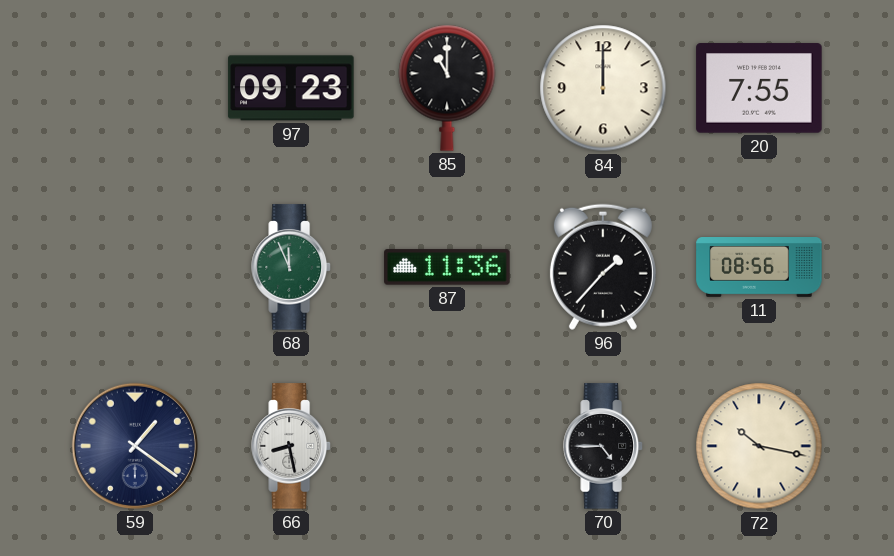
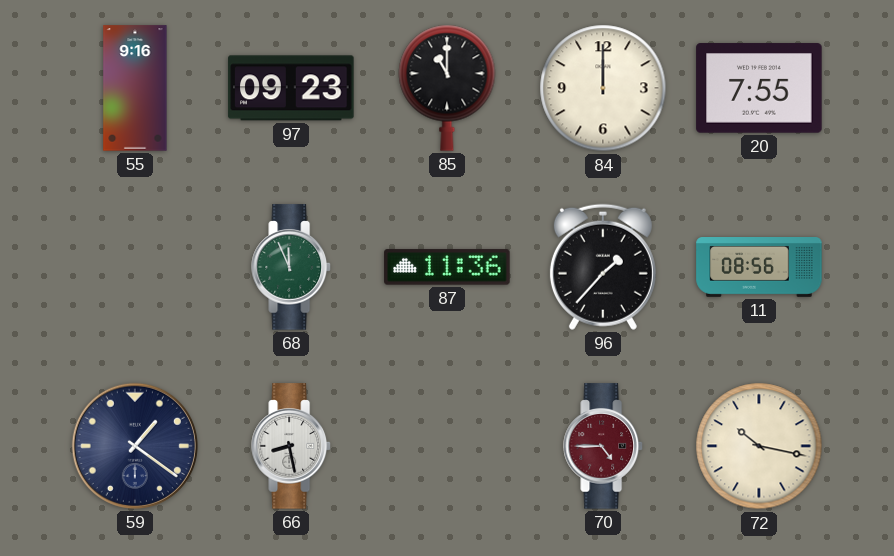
55: none -> 9:16 (135, 88)
70 dial: black -> burgundy (603, 446)
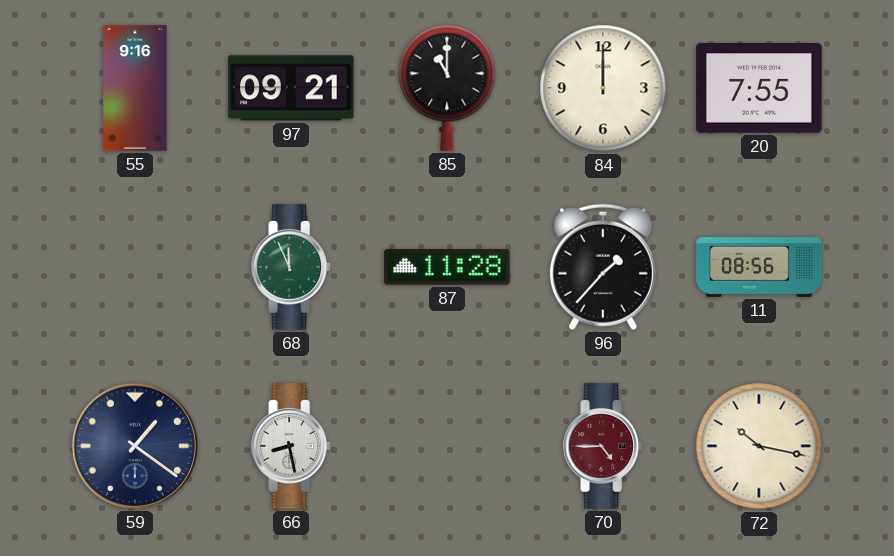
97: 09:23 -> 09:21 (291, 88)
87: 11:36 -> 11:28 (447, 267)
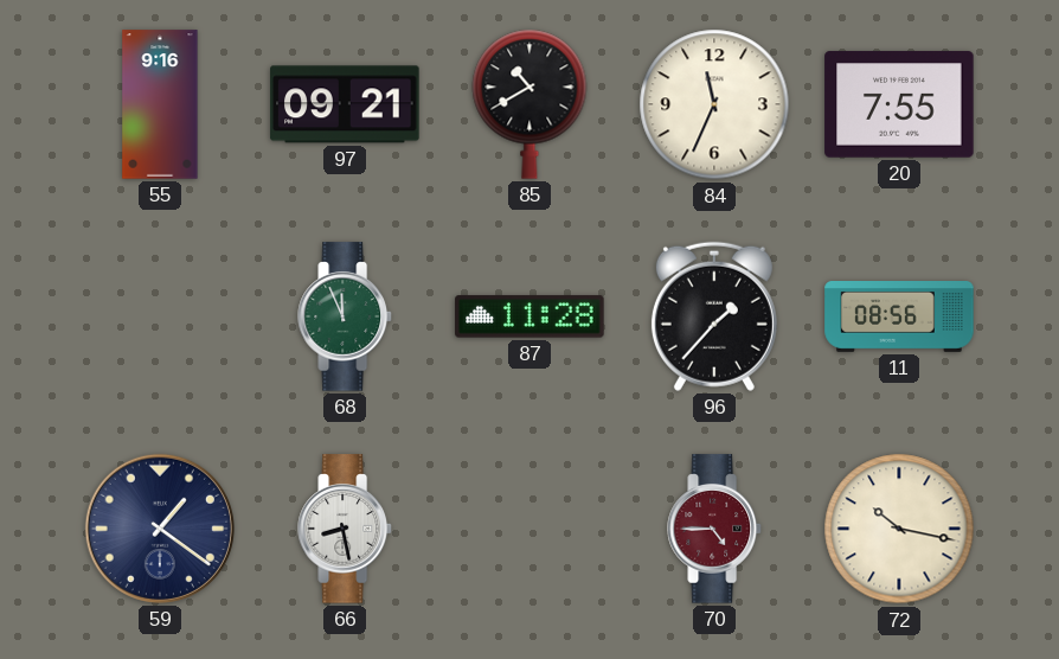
85: 11:00 -> 10:40 (529, 104)
84: 12:00 -> 11:34 (714, 104)
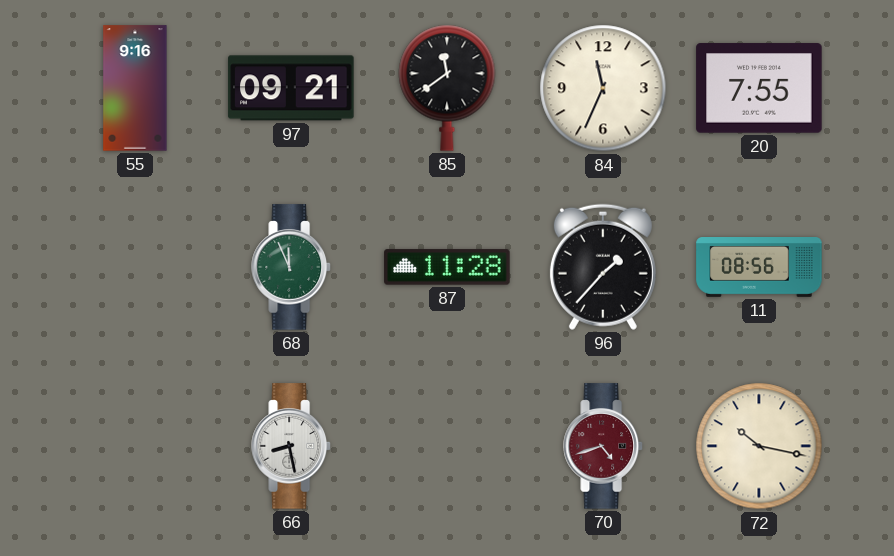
85: 10:40 -> 11:39 (447, 88)
59: 1:21 -> none (160, 529)
70: 4:45 -> 4:42 (603, 446)
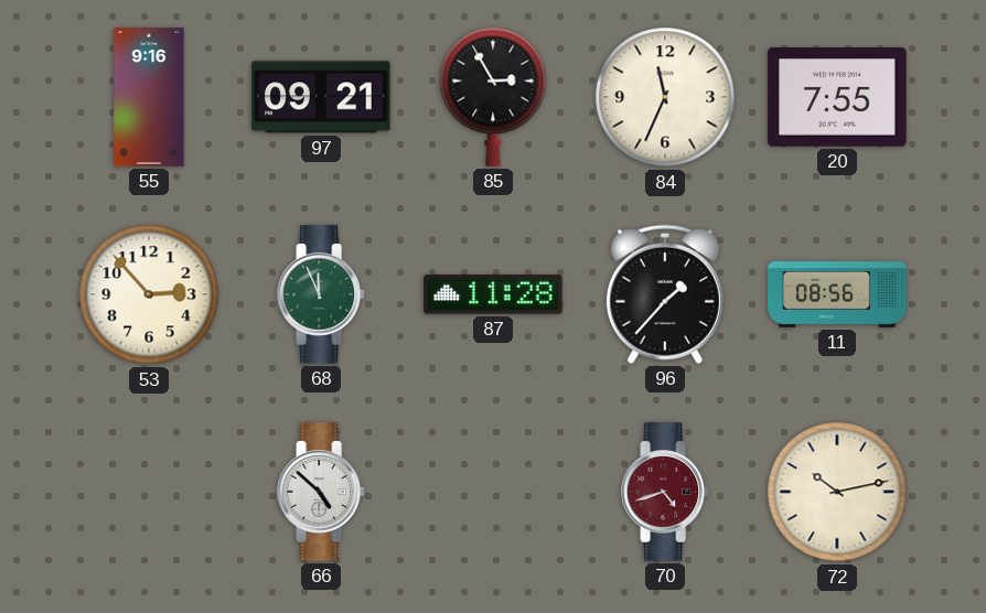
85: 11:39 -> 2:55 (493, 97)
53: none -> 2:53 (149, 294)
66: 8:28 -> 4:52 (321, 492)
72: 10:17 -> 10:13 (837, 492)
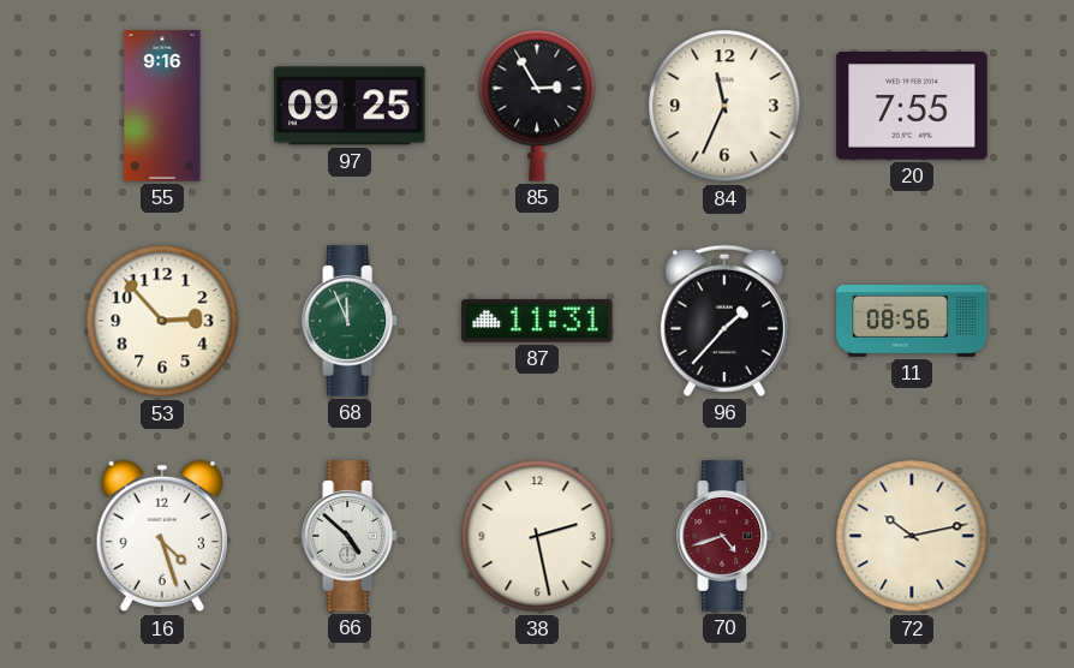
97: 09:21 -> 09:25 (350, 106)
87: 11:28 -> 11:31 (537, 321)
16: none -> 4:27 (162, 536)
38: none -> 2:28 (537, 536)
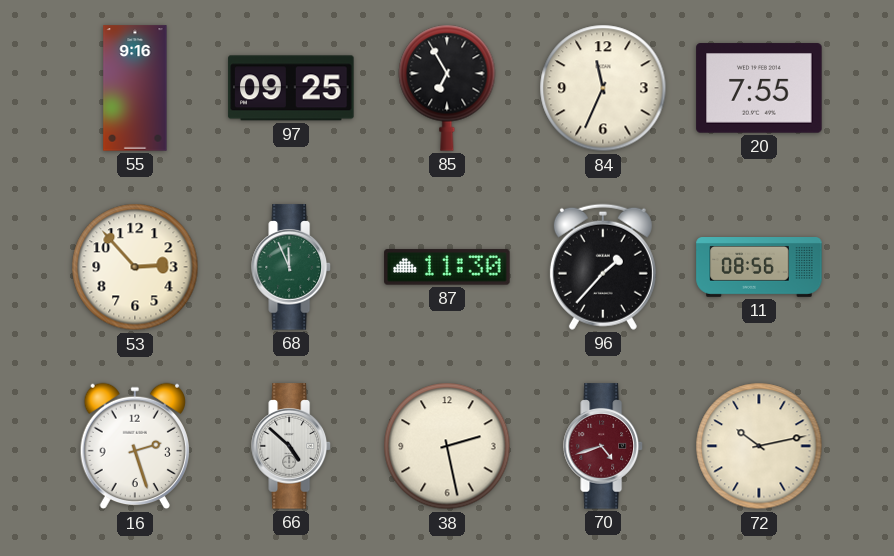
85: 2:55 -> 6:55 (447, 88)
87: 11:31 -> 11:30 (447, 267)
16: 4:27 -> 2:27 (135, 446)
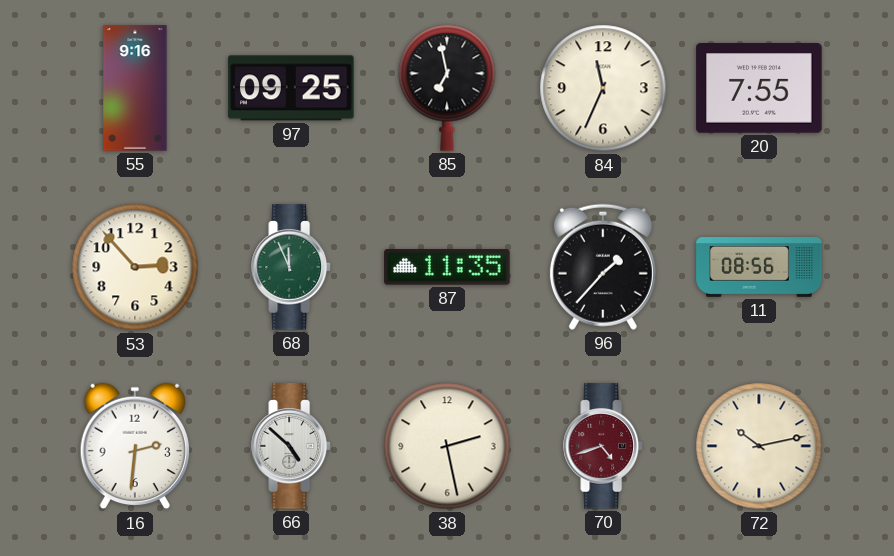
85: 6:55 -> 6:58 (447, 88)
87: 11:30 -> 11:35 (447, 267)
16: 2:27 -> 2:31 (135, 446)
